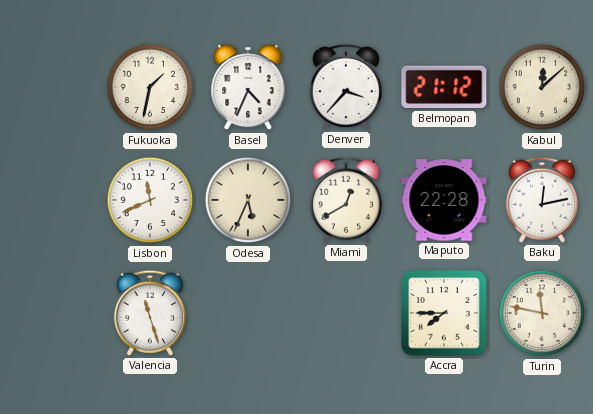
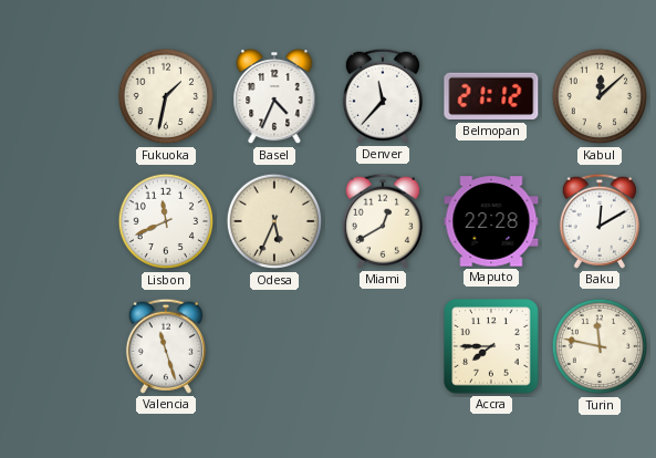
Denver: 3:37 -> 11:37 (383, 96)
Baku: 12:13 -> 12:10 (600, 221)
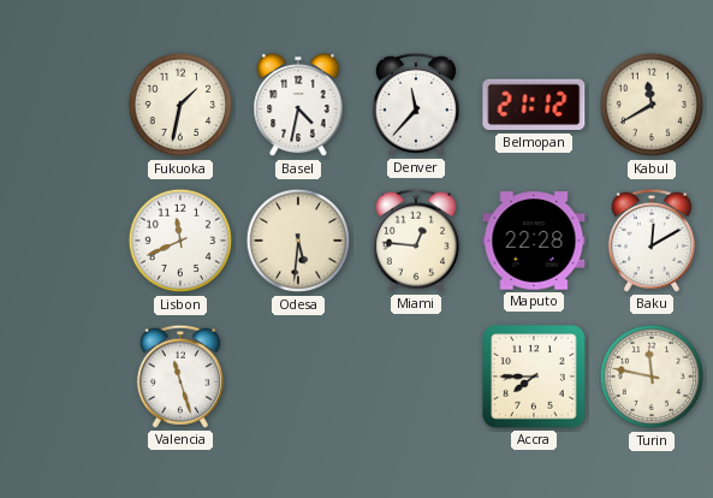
Basel: 4:34 -> 4:32 (298, 105)
Kabul: 12:08 -> 11:40 (652, 105)
Odesa: 5:34 -> 5:31 (298, 241)
Miami: 12:40 -> 12:46 (416, 241)
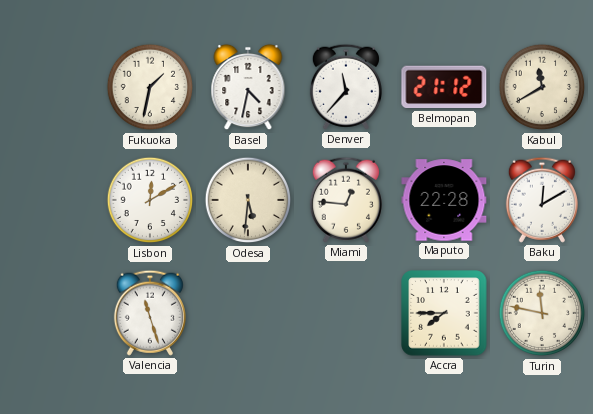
Lisbon: 11:41 -> 12:10 (150, 200)
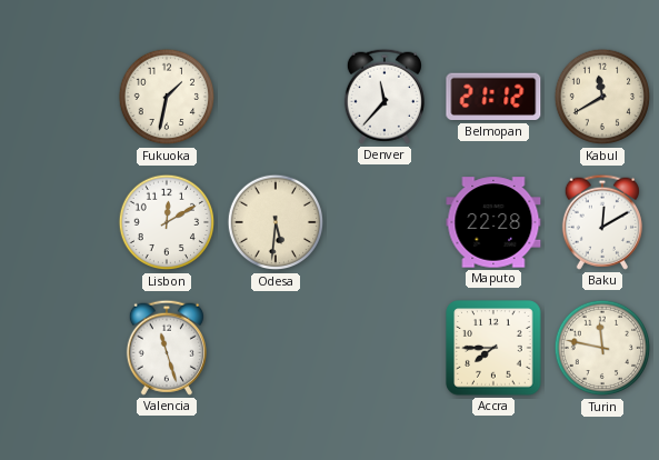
Basel: 4:32 -> none (248, 87)
Miami: 12:46 -> none (346, 200)
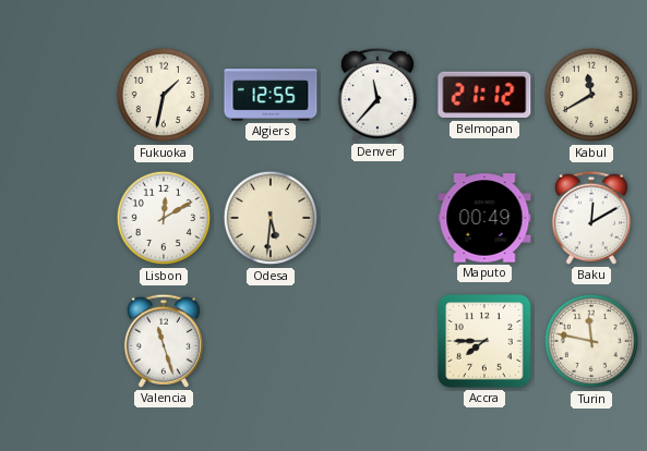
Algiers: none -> 12:55 (271, 95)
Maputo: 22:28 -> 00:49 (484, 218)
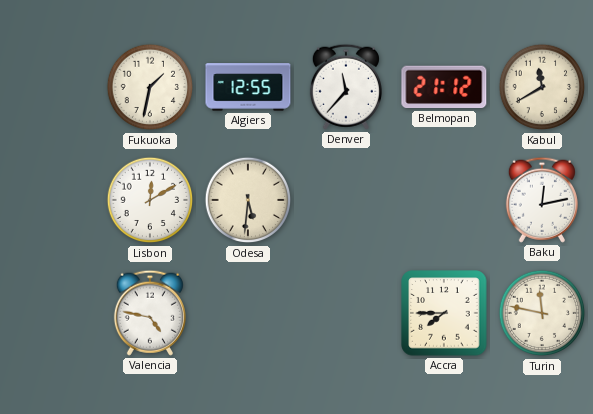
Maputo: 00:49 -> none (484, 218)
Baku: 12:10 -> 12:13 (542, 200)
Valencia: 11:27 -> 4:47 (150, 313)
